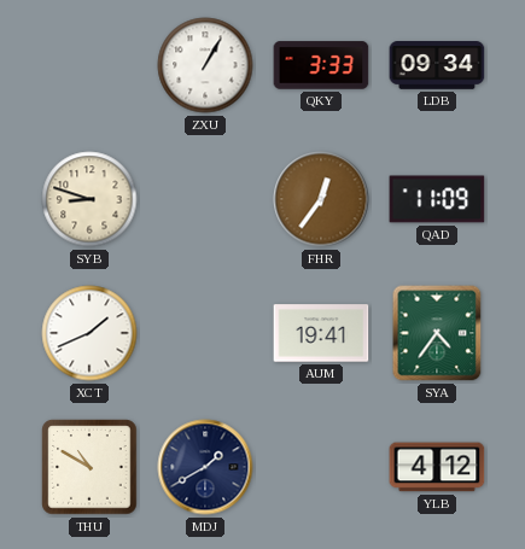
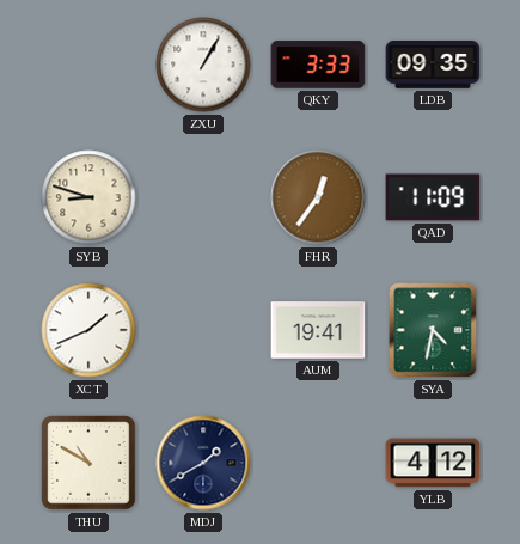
LDB: 09:34 -> 09:35 (433, 66)
SYA: 4:36 -> 4:32 (433, 330)
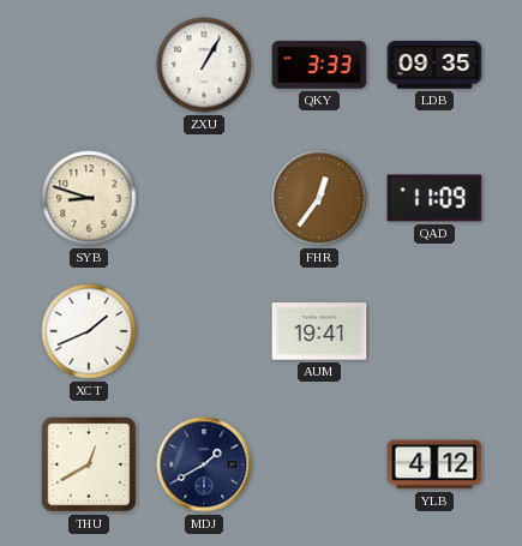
SYA: 4:32 -> none (433, 330)
THU: 10:50 -> 12:40 (89, 464)
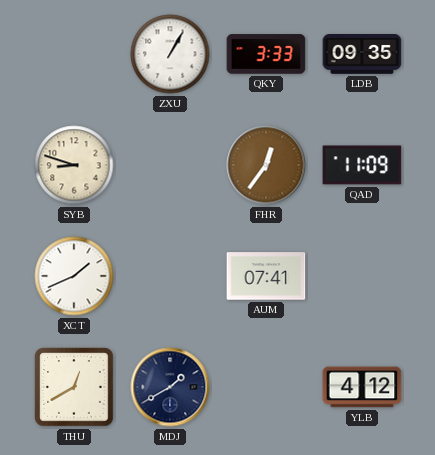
AUM: 19:41 -> 07:41 (266, 276)
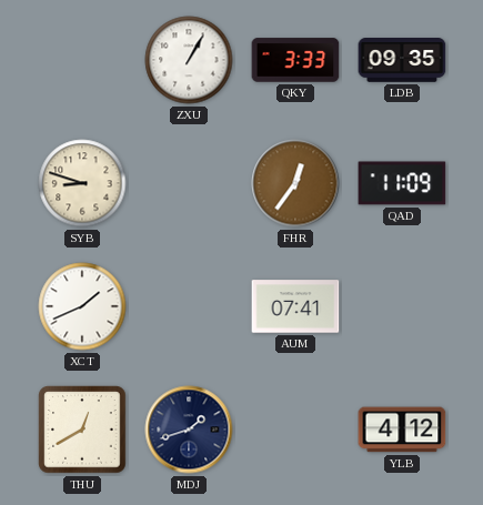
MDJ: 1:40 -> 1:42 (189, 430)
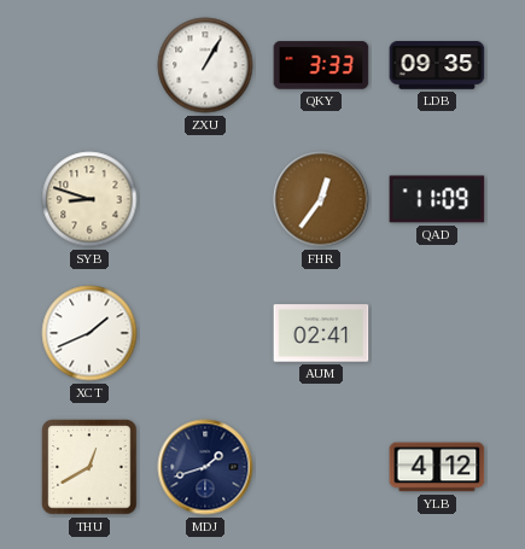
AUM: 07:41 -> 02:41 (321, 333)
